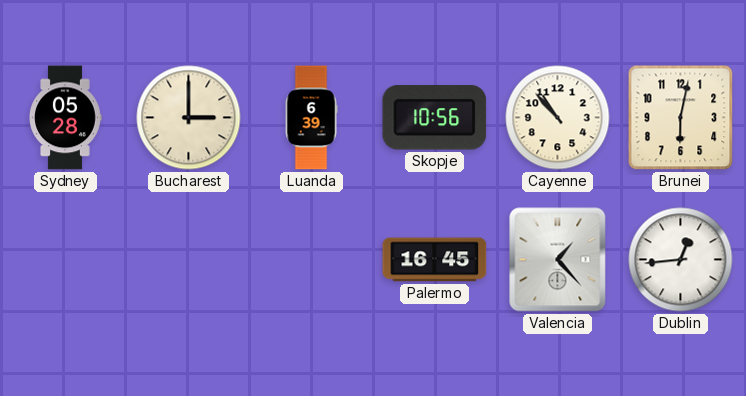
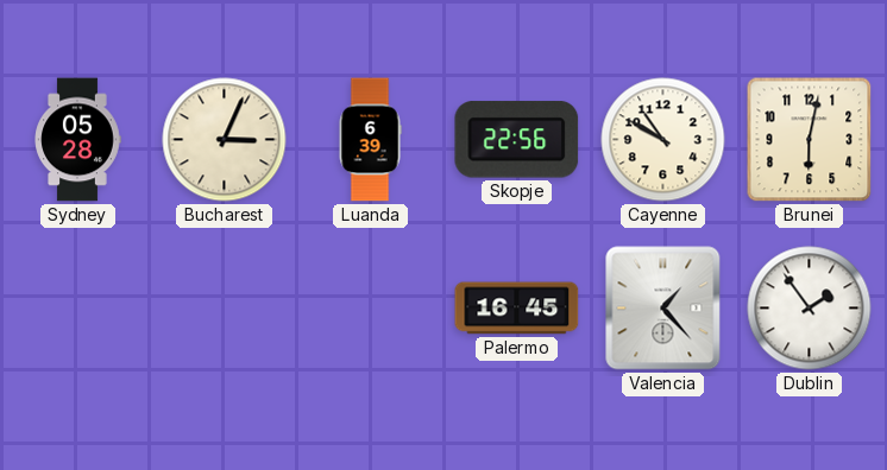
Bucharest: 3:00 -> 3:04 (225, 140)
Skopje: 10:56 -> 22:56 (517, 140)
Cayenne: 10:53 -> 10:50 (663, 140)
Dublin: 12:44 -> 1:54 (810, 309)
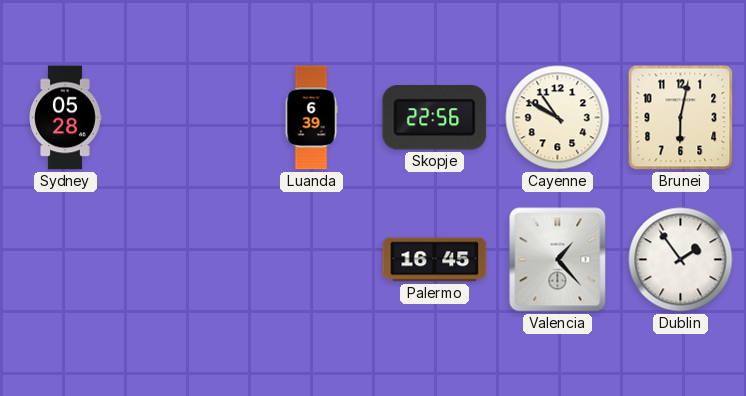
Bucharest: 3:04 -> none (225, 140)
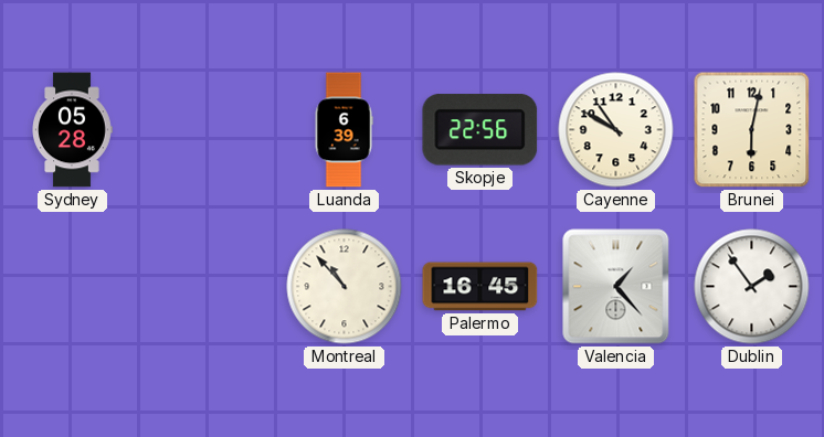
Montreal: none -> 10:53 (345, 287)
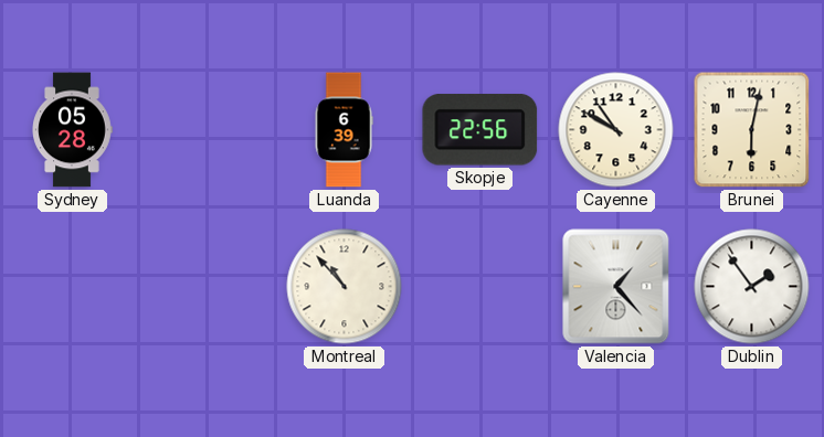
Palermo: 16:45 -> none (480, 287)
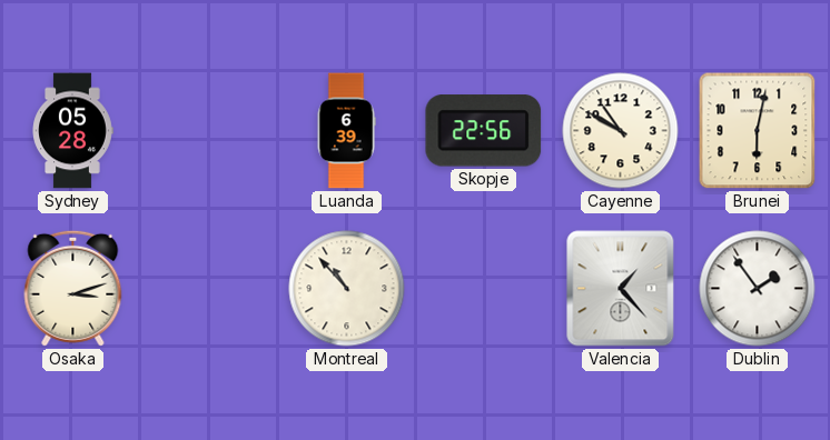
Osaka: none -> 3:12 (73, 288)
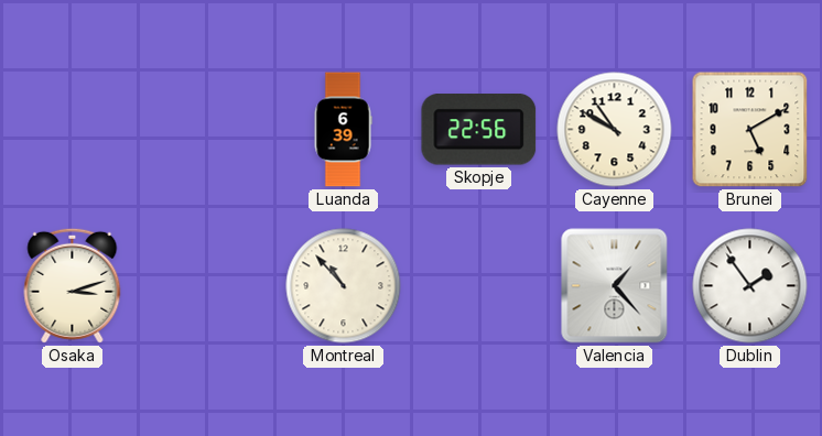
Sydney: 05:28 -> none (72, 131)
Brunei: 6:02 -> 5:10 (750, 130)
